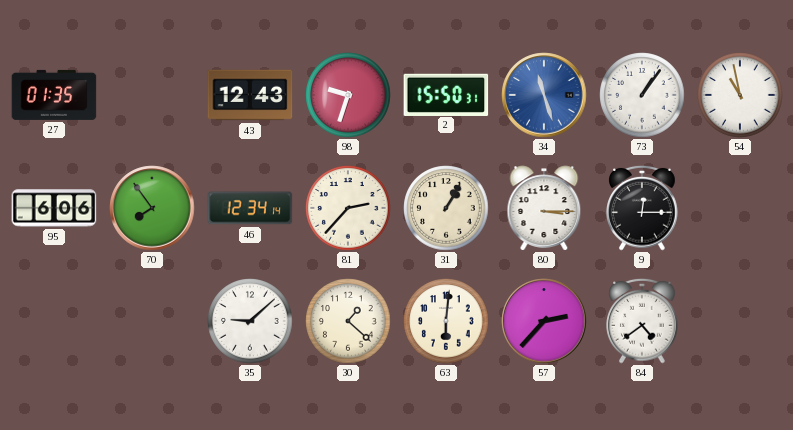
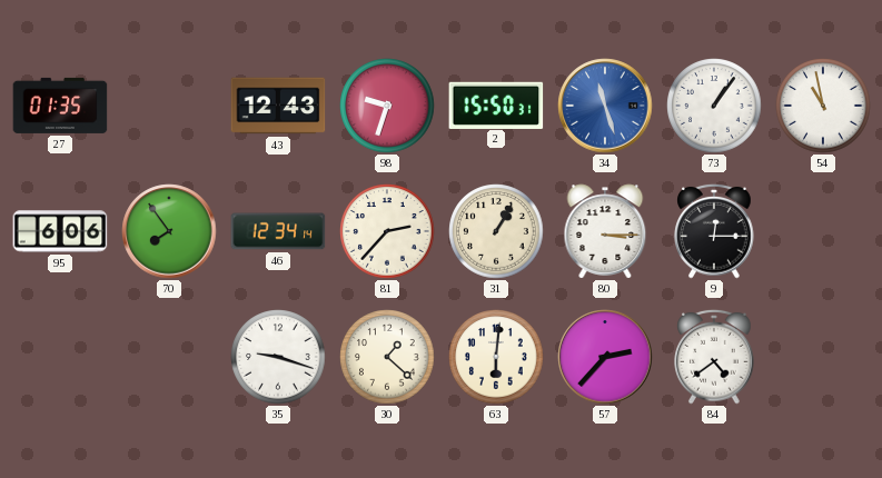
35: 9:08 -> 9:18 (278, 357)
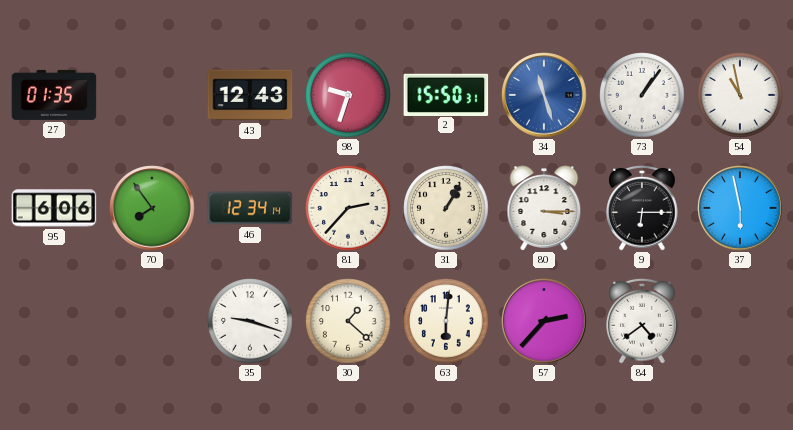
9: 12:15 -> 6:15 (642, 208)
37: none -> 5:58 (740, 208)
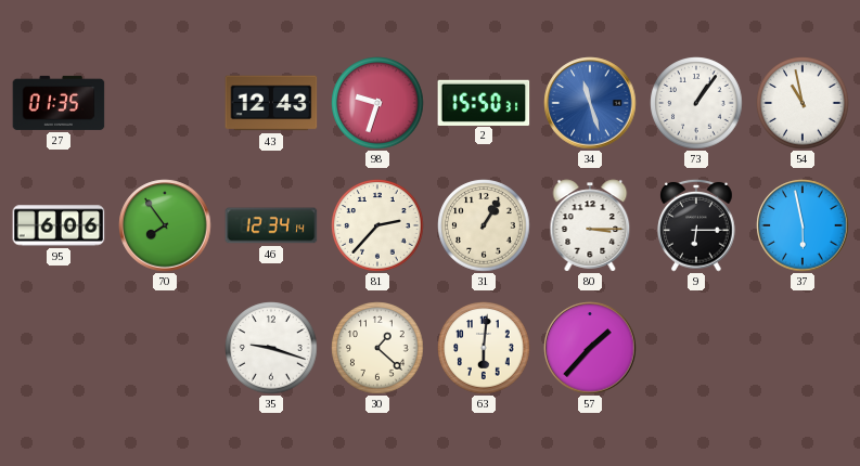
57: 2:37 -> 1:37 (590, 348)
84: 4:39 -> none (642, 321)
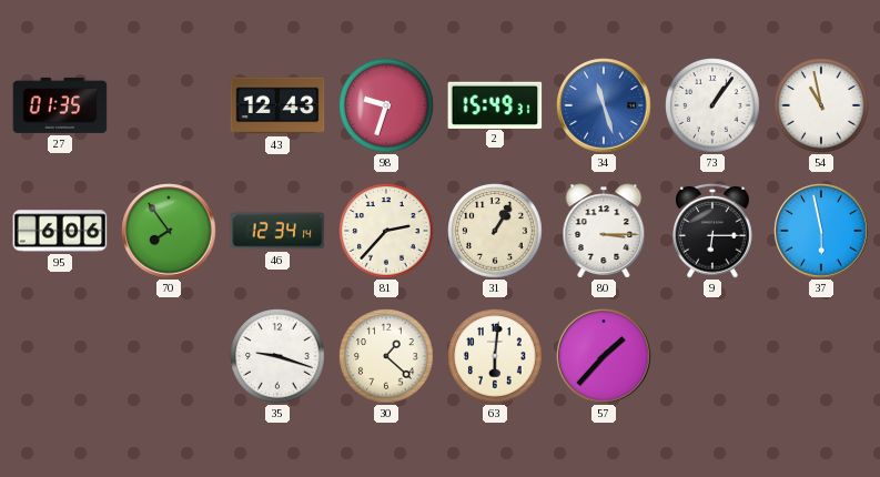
2: 15:50 -> 15:49 (495, 104)
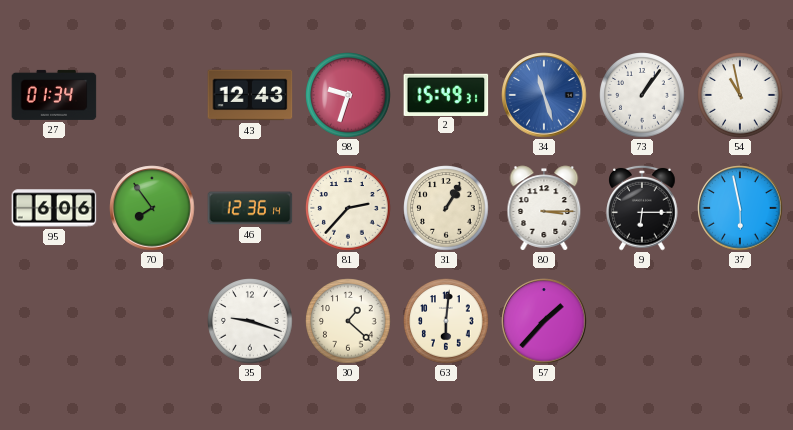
27: 01:35 -> 01:34 (54, 95)
46: 12:34 -> 12:36 (250, 208)
